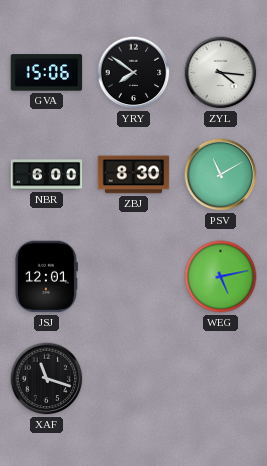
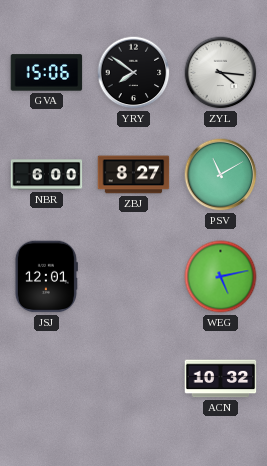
ZBJ: 8:30 -> 8:27 (134, 175)
XAF: 11:18 -> none (47, 379)
ACN: none -> 10:32 (221, 379)
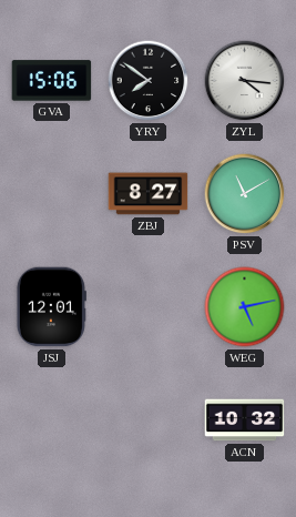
NBR: 6:00 -> none (47, 175)
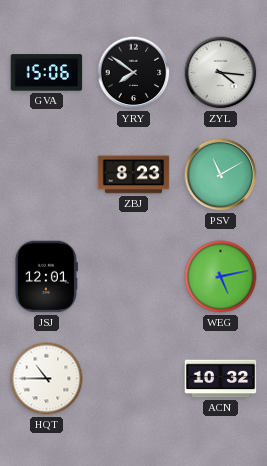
ZBJ: 8:27 -> 8:23 (134, 175)
HQT: none -> 10:45 (47, 379)
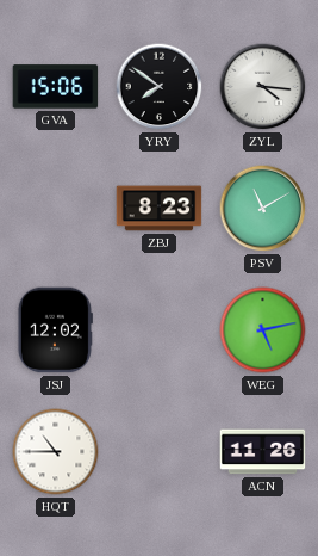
JSJ: 12:01 -> 12:02 (55, 330)
ACN: 10:32 -> 11:26 (263, 452)
